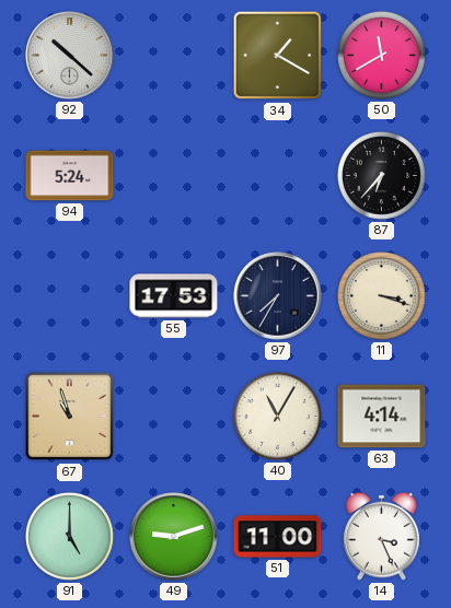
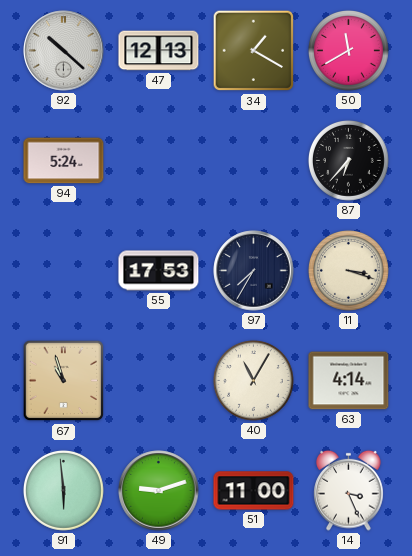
47: none -> 12:13 (159, 51)
91: 5:00 -> 5:59 (63, 490)
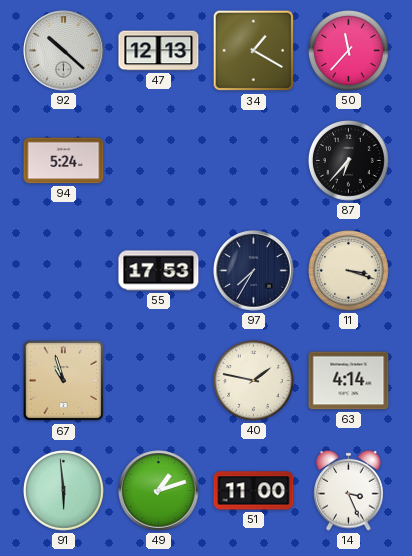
50: 11:40 -> 11:37 (348, 50)
40: 11:05 -> 1:47 (253, 380)
49: 9:12 -> 1:12 (159, 491)
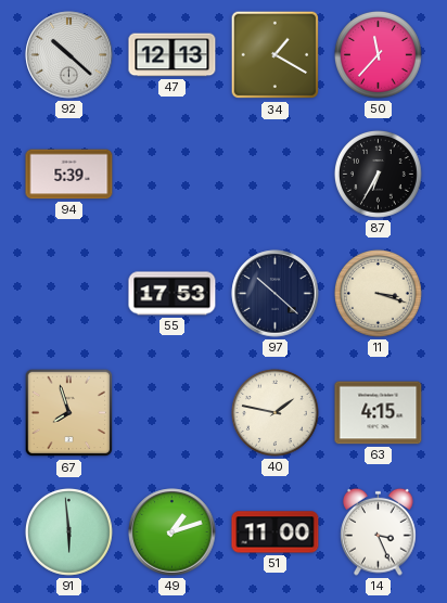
94: 5:24 -> 5:39 (69, 175)
87: 6:37 -> 6:35 (378, 174)
97: 7:35 -> 10:22 (276, 294)
67: 10:57 -> 7:57 (69, 413)
63: 4:14 -> 4:15 (379, 413)
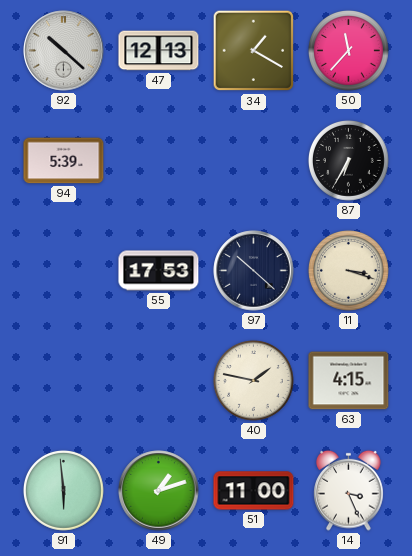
67: 7:57 -> none (69, 413)
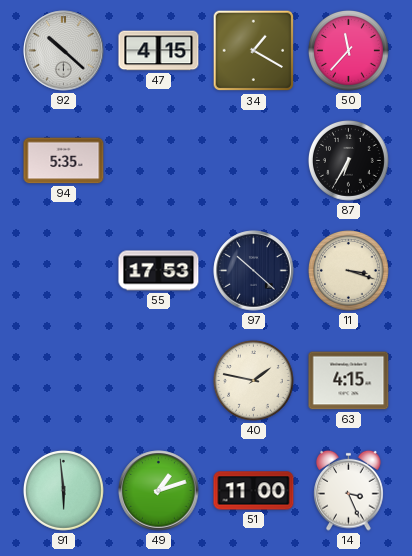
47: 12:13 -> 4:15 (159, 51)
94: 5:39 -> 5:35 (64, 161)
